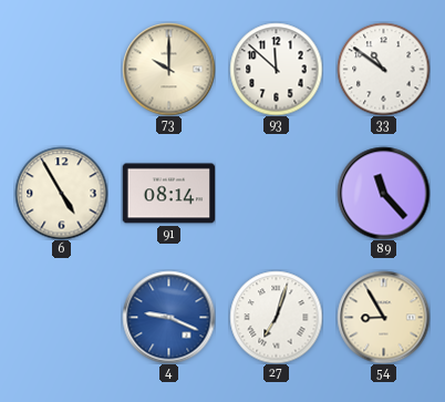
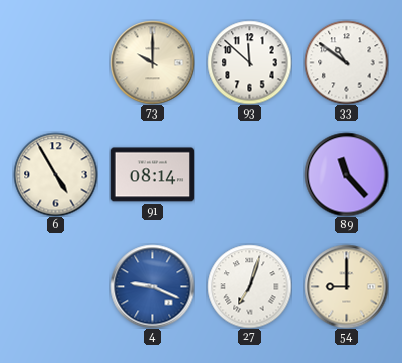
54: 8:55 -> 9:00 (346, 286)
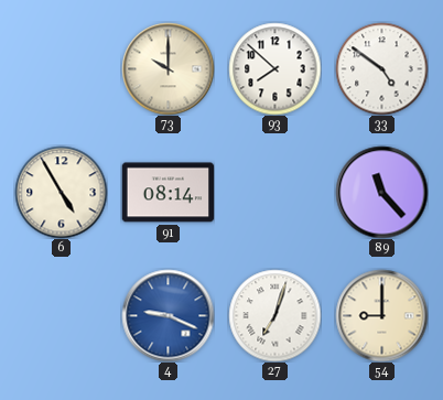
93: 11:52 -> 7:52 (274, 68)
33: 10:51 -> 4:51 (381, 68)
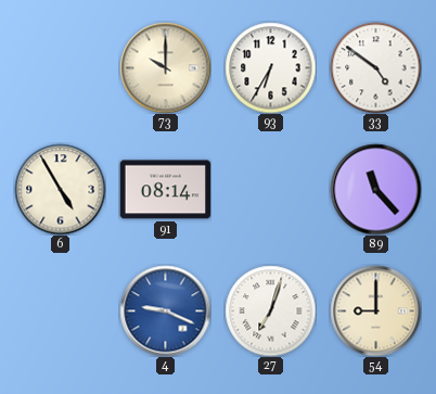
93: 7:52 -> 6:35 (270, 67)
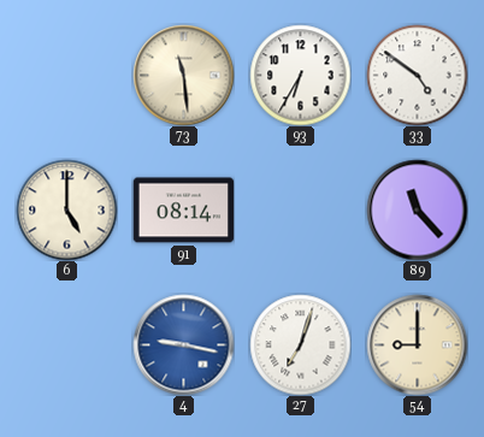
73: 10:00 -> 11:29 (183, 75)
6: 4:55 -> 5:00 (66, 209)
4: 9:19 -> 9:17 (183, 344)
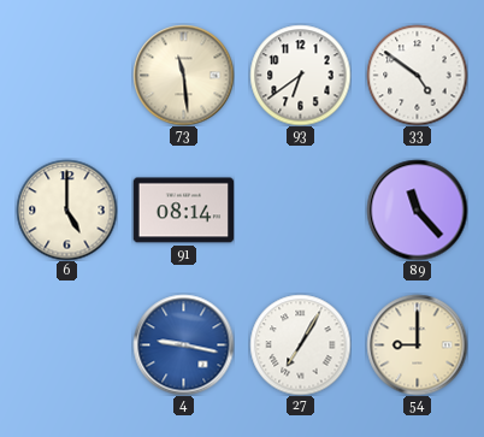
93: 6:35 -> 6:39 (300, 75)
27: 7:03 -> 7:05 (300, 344)
